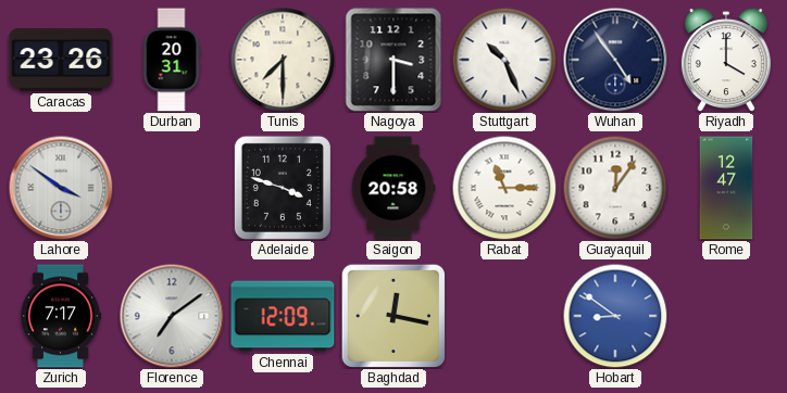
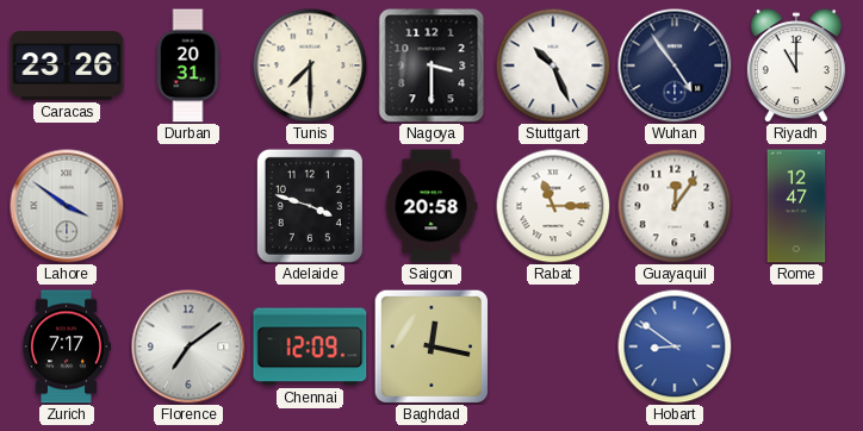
Riyadh: 4:00 -> 11:00 (796, 65)
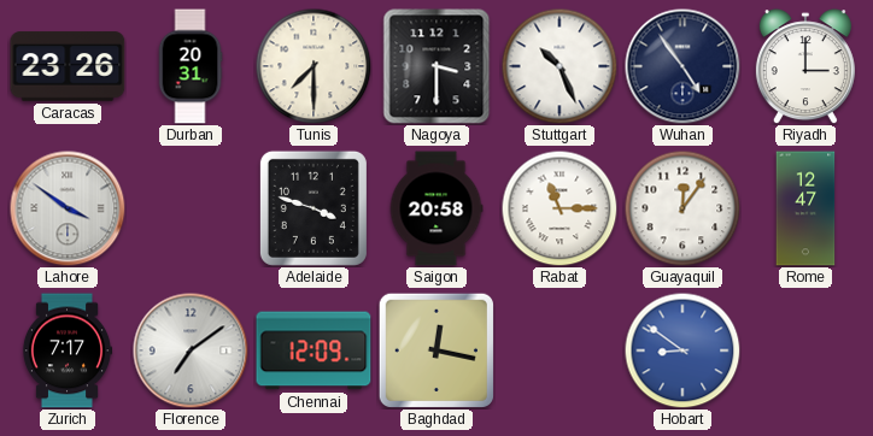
Riyadh: 11:00 -> 3:00 (805, 66)
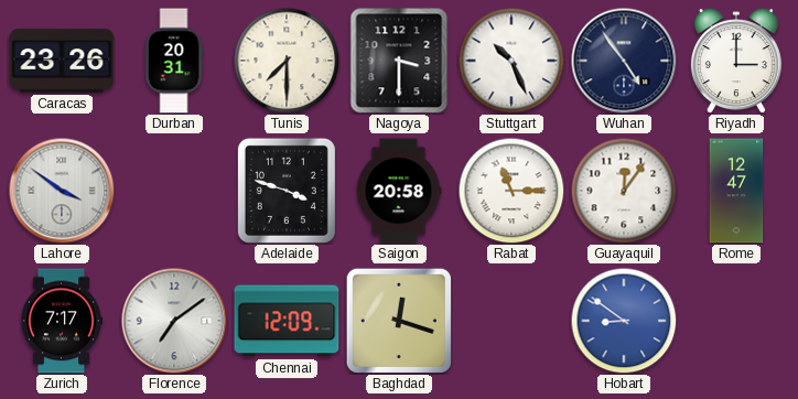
Baghdad: 12:17 -> 12:18 (398, 320)
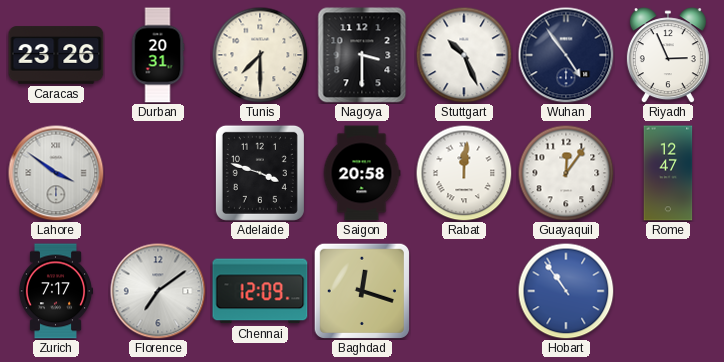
Riyadh: 3:00 -> 2:56 (668, 55)
Rabat: 11:15 -> 12:01 (464, 173)
Hobart: 8:51 -> 10:54 (566, 291)
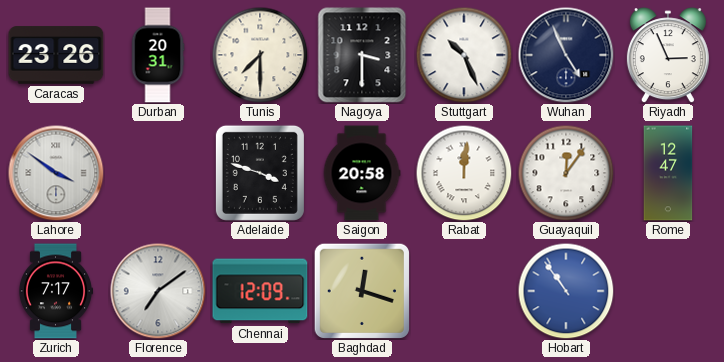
Wuhan: 4:54 -> 4:56 (566, 55)
